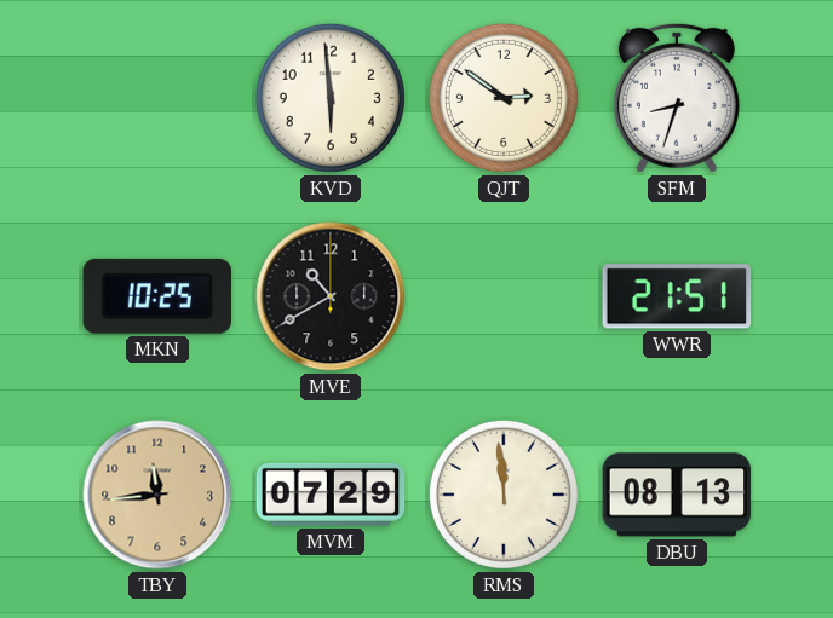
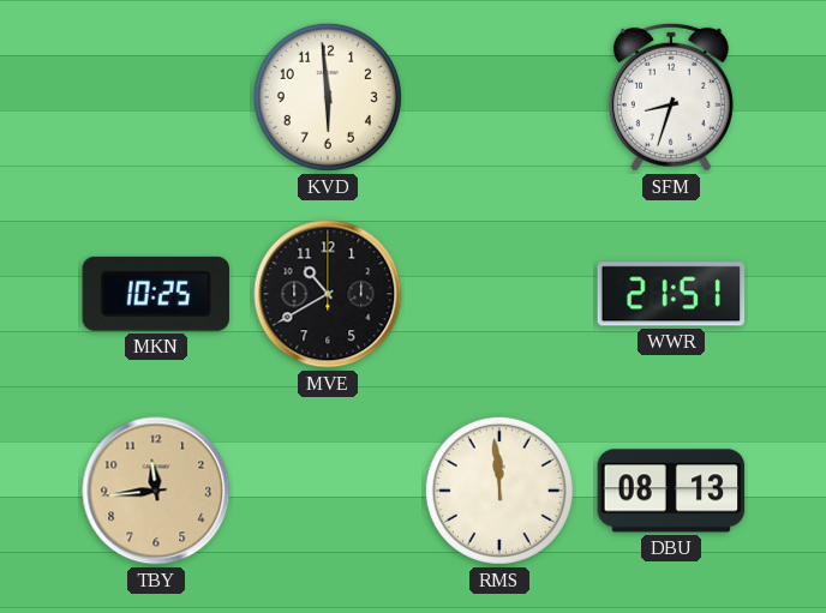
QJT: 2:51 -> none (504, 98)
MVM: 07:29 -> none (331, 495)
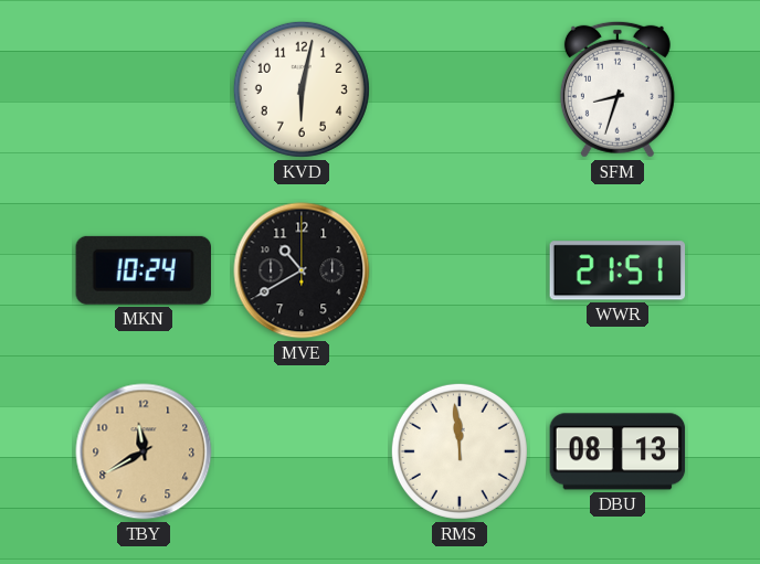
KVD: 5:59 -> 6:02 (302, 89)
MKN: 10:25 -> 10:24 (142, 270)
TBY: 11:44 -> 11:40 (144, 451)
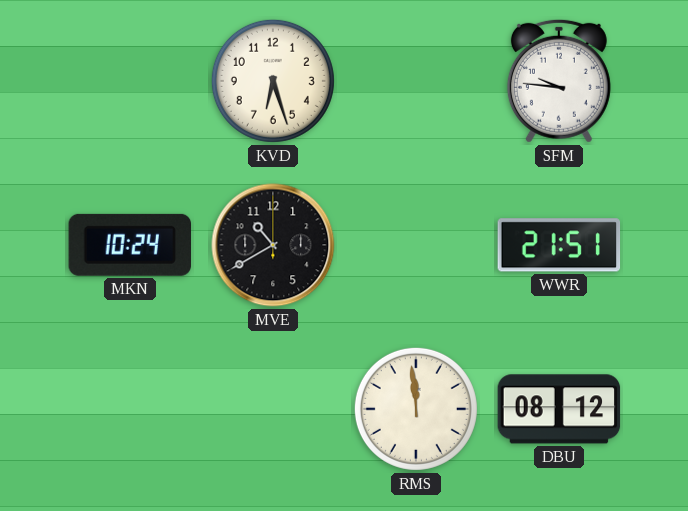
KVD: 6:02 -> 6:27 (273, 81)
SFM: 8:33 -> 9:46 (559, 81)
TBY: 11:40 -> none (144, 451)
DBU: 08:13 -> 08:12 (559, 409)
